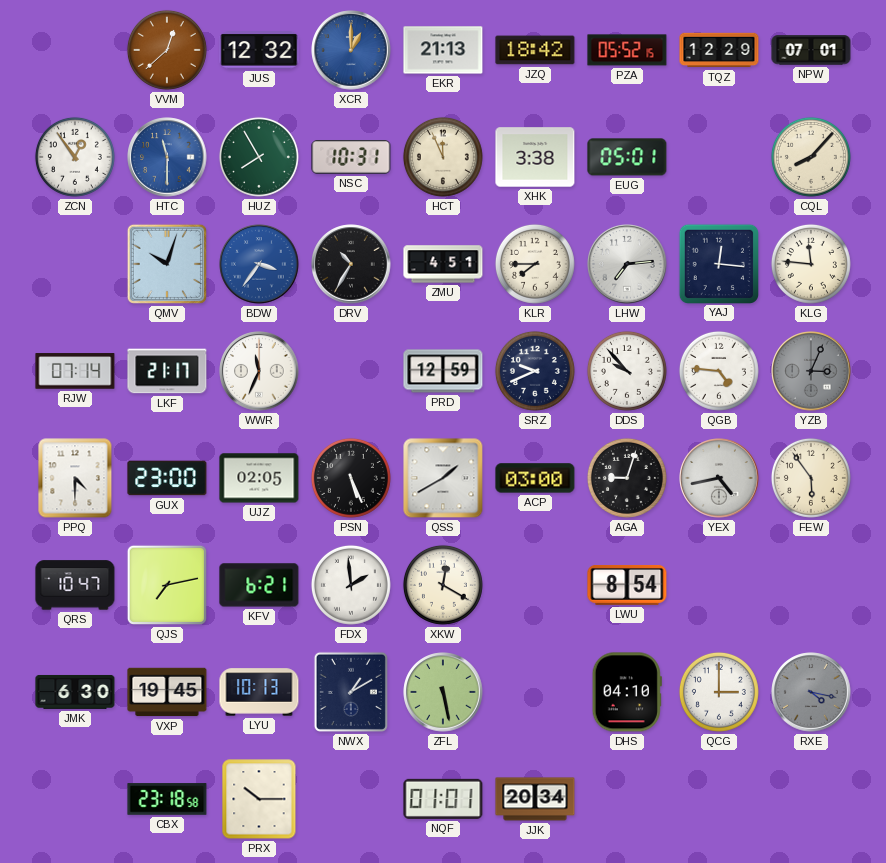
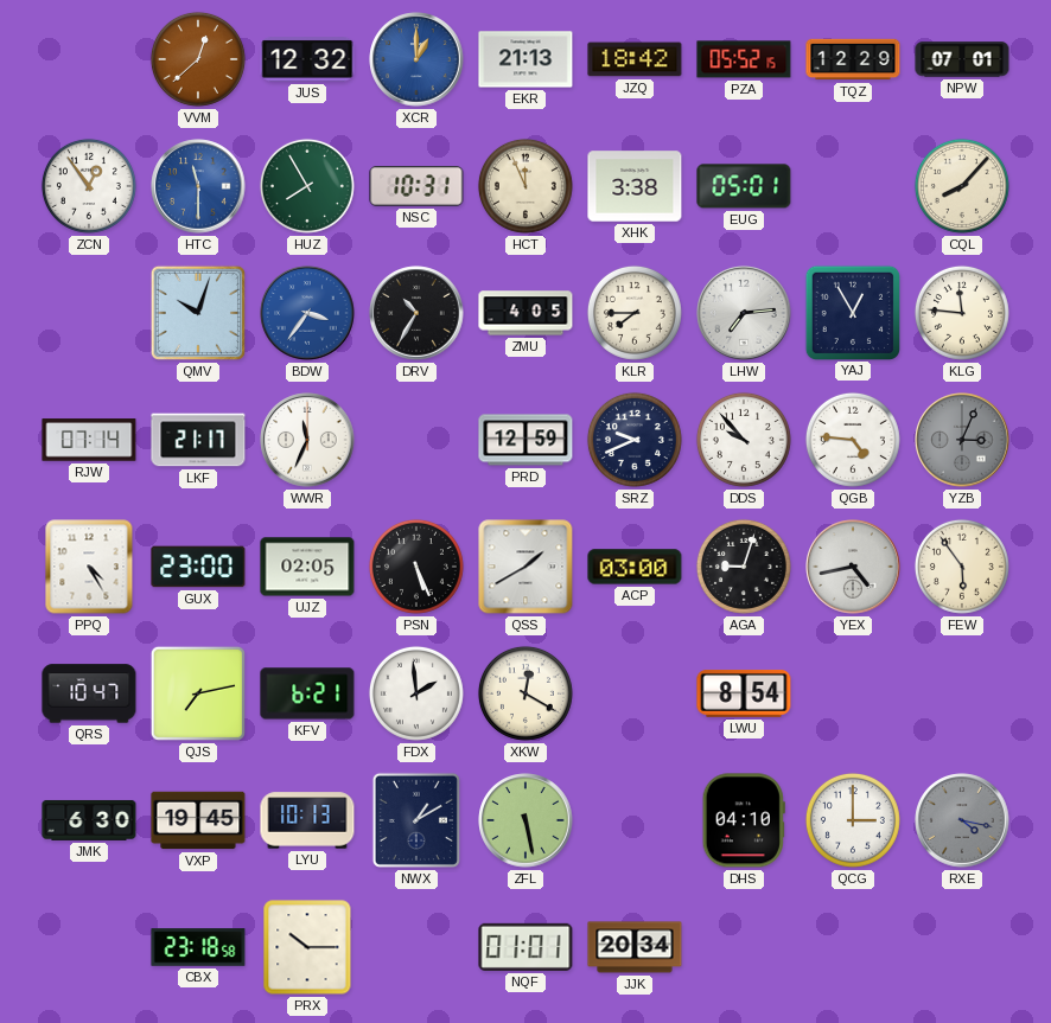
ZMU: 4:51 -> 4:05 (525, 313)
YAJ: 12:16 -> 12:55 (852, 312)
PPQ: 4:30 -> 4:25 (89, 567)
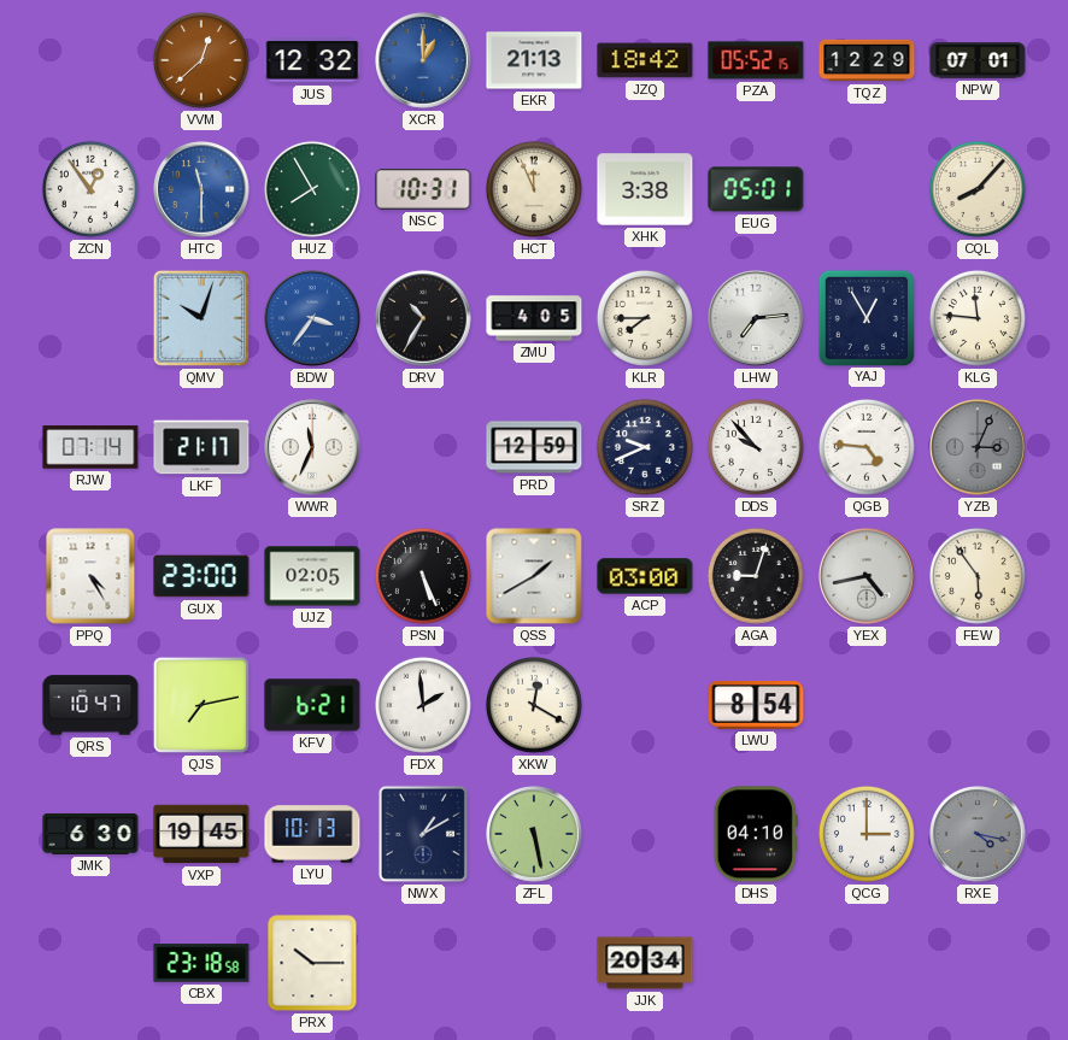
NQF: 01:01 -> none (525, 947)
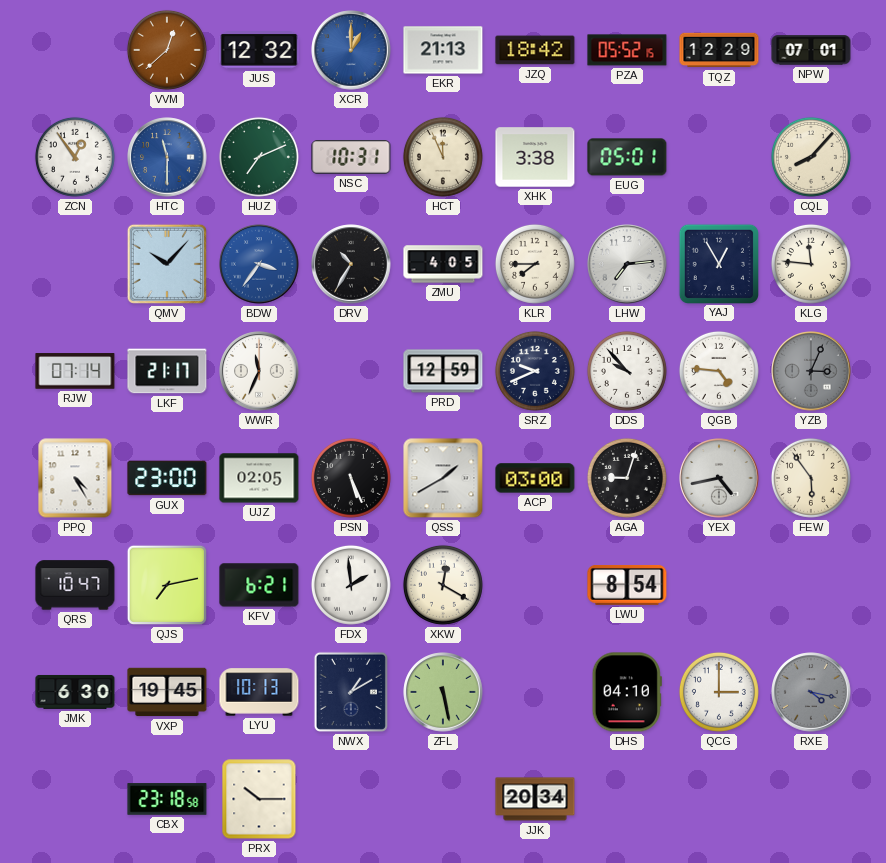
HUZ: 7:55 -> 7:11 (259, 157)
QMV: 10:03 -> 10:07 (167, 264)
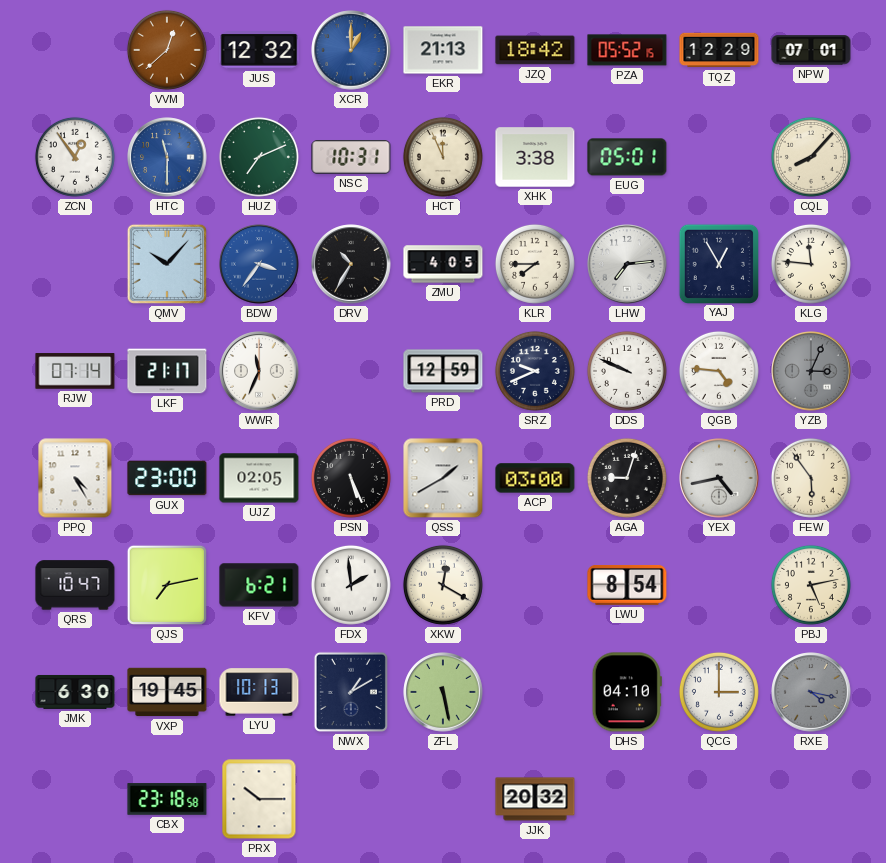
DDS: 9:53 -> 9:49 (627, 371)
PBJ: none -> 5:13 (811, 585)
JJK: 20:34 -> 20:32 (535, 799)
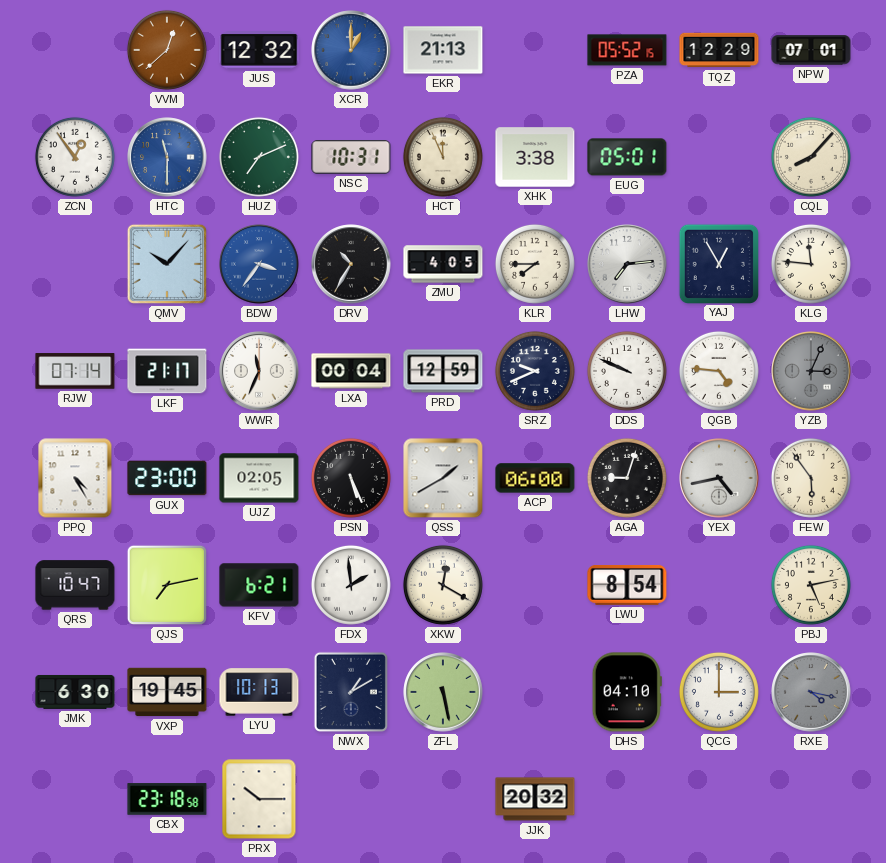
JZQ: 18:42 -> none (535, 50)
LXA: none -> 00:04 (351, 371)
ACP: 03:00 -> 06:00 (535, 478)
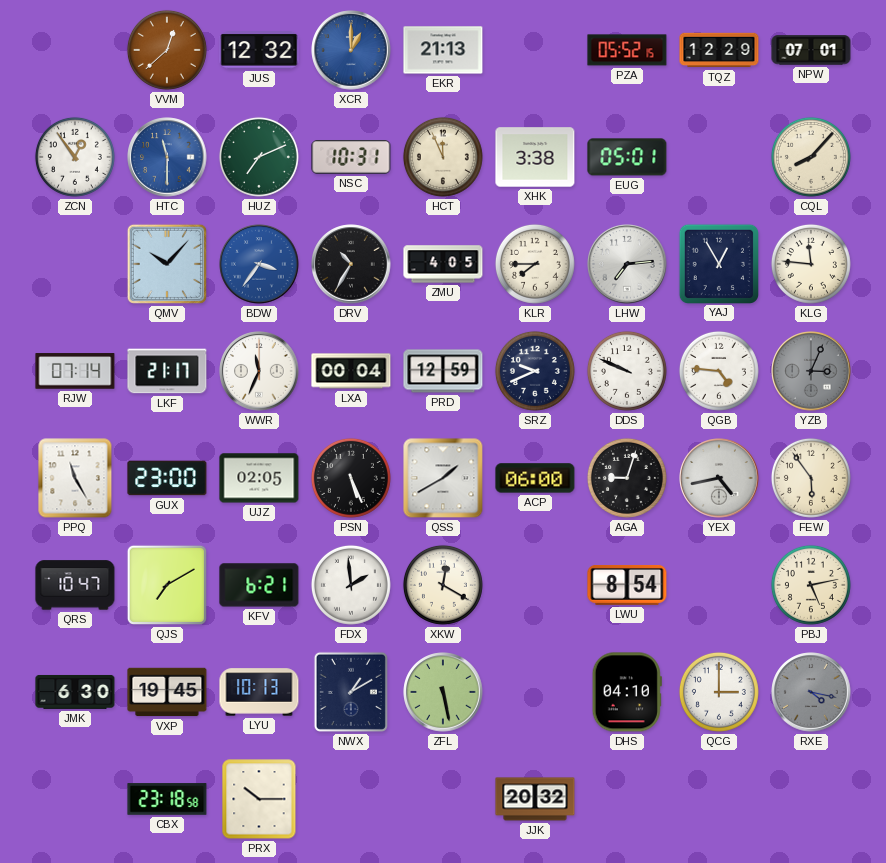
PPQ: 4:25 -> 11:25 (75, 478)
QJS: 7:13 -> 7:10 (167, 585)
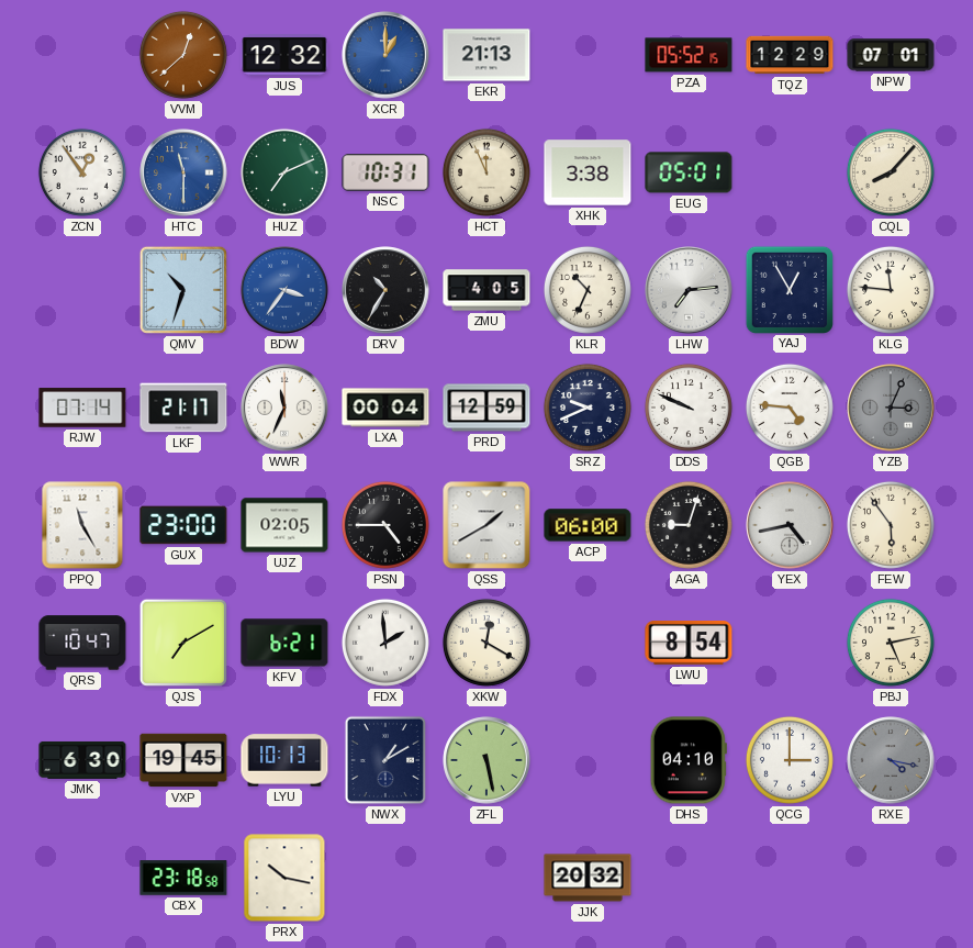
QMV: 10:07 -> 10:33 (183, 290)
KLR: 7:45 -> 10:34 (588, 290)
PSN: 5:26 -> 4:45 (385, 525)
PRX: 10:15 -> 10:17 (284, 878)
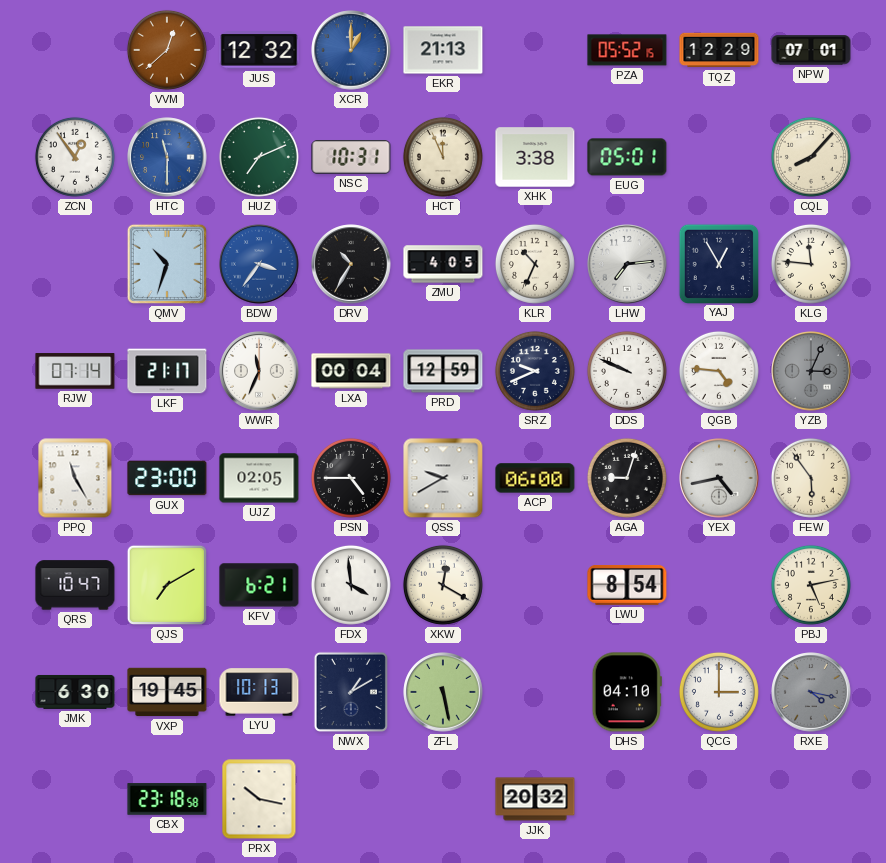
QSS: 1:40 -> 9:40 (443, 478)
FDX: 1:59 -> 3:59 (351, 585)
